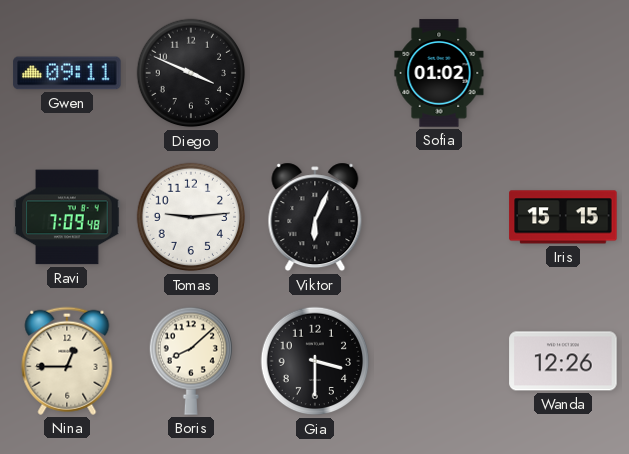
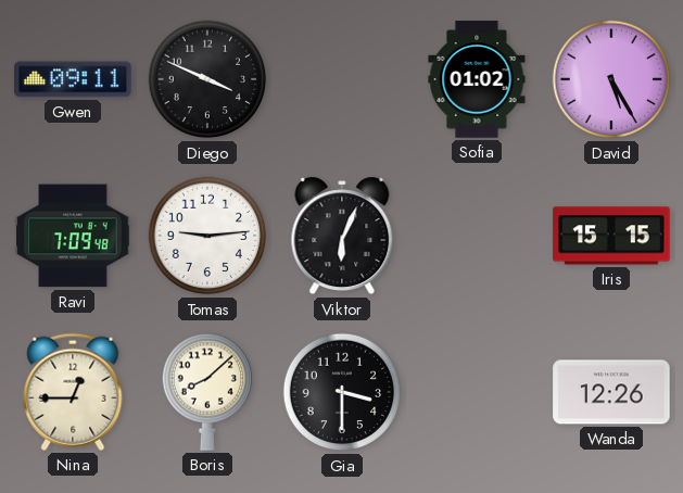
David: none -> 5:25 (611, 79)
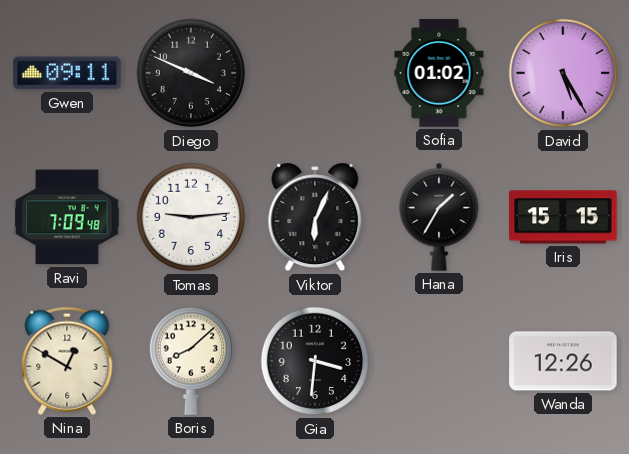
Hana: none -> 1:35 (439, 217)
Nina: 12:45 -> 12:50 (67, 361)
Gia: 3:30 -> 3:31 (315, 361)
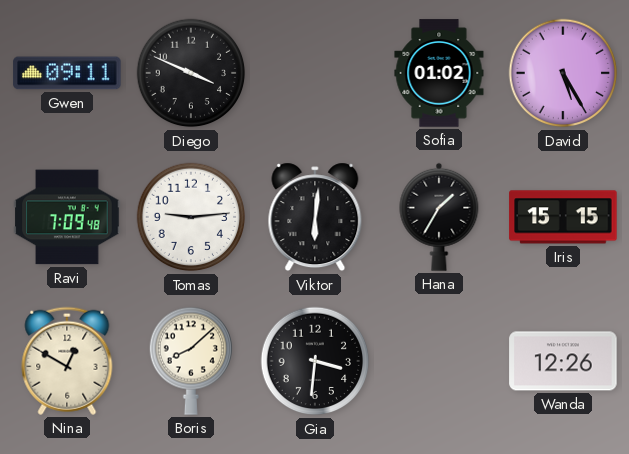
Viktor: 6:04 -> 6:01 (315, 217)
